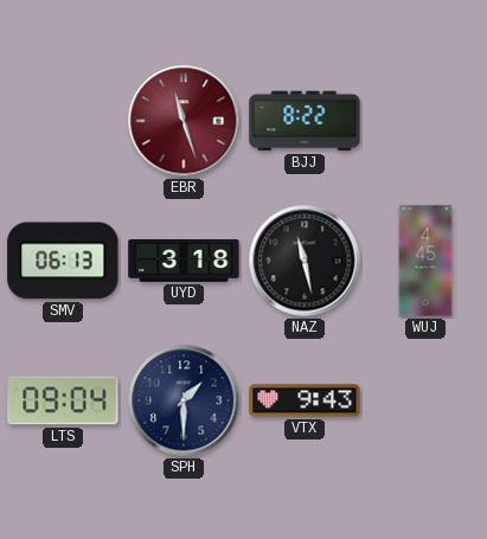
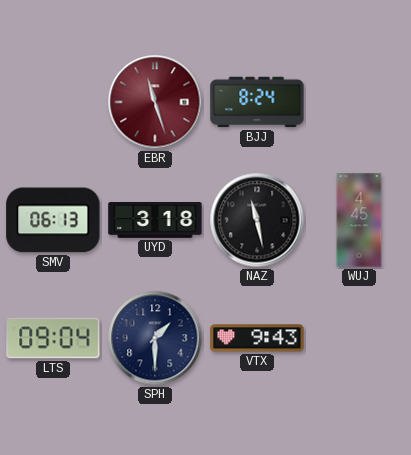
BJJ: 8:22 -> 8:24 (257, 102)
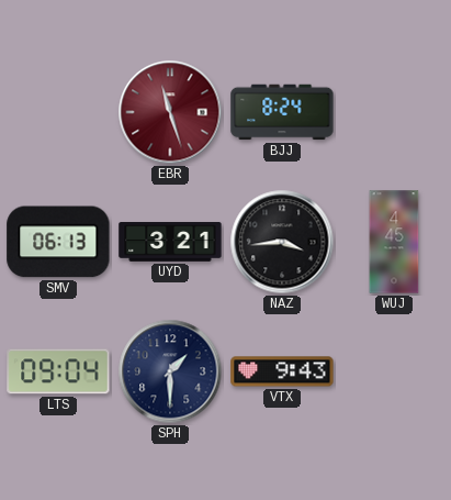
UYD: 3:18 -> 3:21 (170, 242)
NAZ: 11:28 -> 3:44 (282, 242)
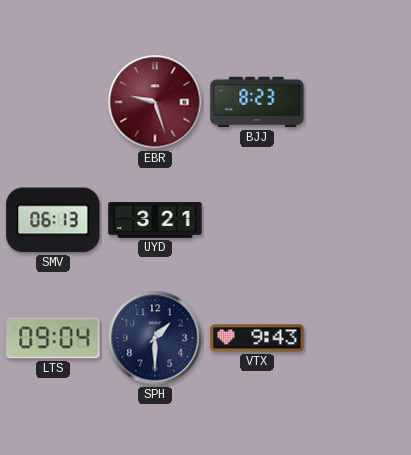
EBR: 11:27 -> 9:27 (155, 102)
BJJ: 8:24 -> 8:23 (257, 102)
NAZ: 3:44 -> none (282, 242)
WUJ: 4:45 -> none (394, 242)
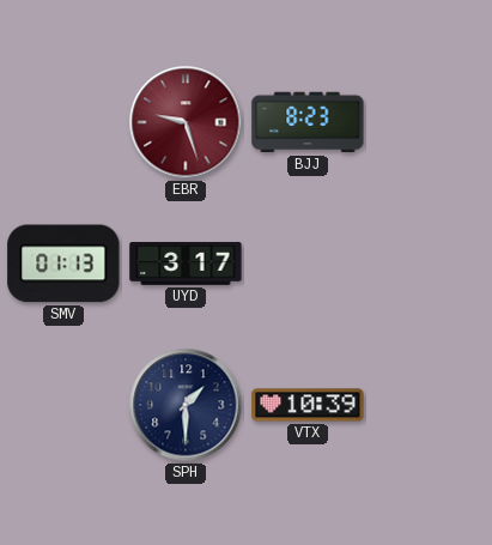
SMV: 06:13 -> 01:13 (63, 264)
UYD: 3:21 -> 3:17 (186, 264)
LTS: 09:04 -> none (53, 338)
VTX: 9:43 -> 10:39 (308, 405)
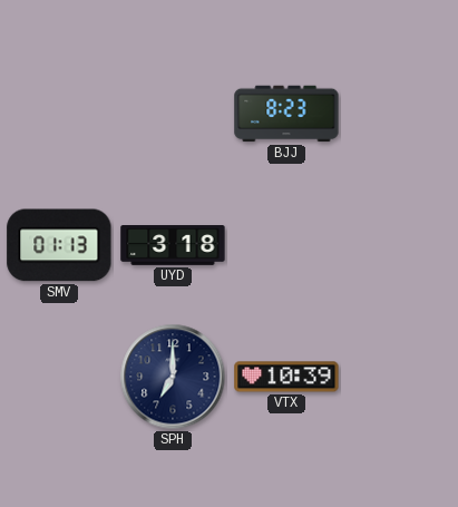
EBR: 9:27 -> none (186, 122)
UYD: 3:17 -> 3:18 (173, 245)
SPH: 1:30 -> 7:00 (173, 377)
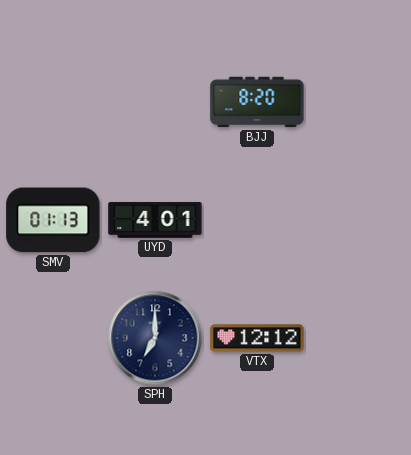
BJJ: 8:23 -> 8:20 (257, 102)
UYD: 3:18 -> 4:01 (155, 220)
VTX: 10:39 -> 12:12 (257, 338)
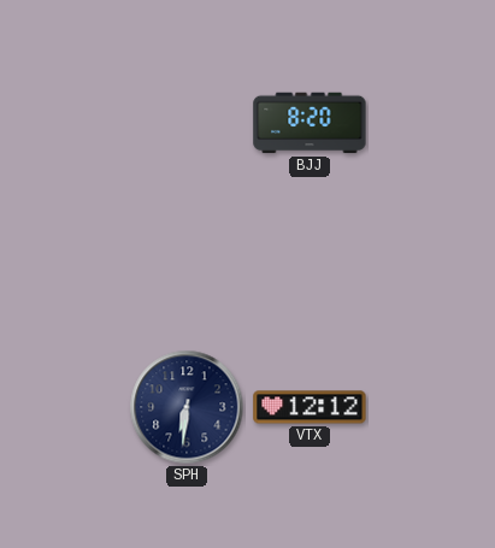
SMV: 01:13 -> none (53, 220)
UYD: 4:01 -> none (155, 220)
SPH: 7:00 -> 6:31 (187, 407)
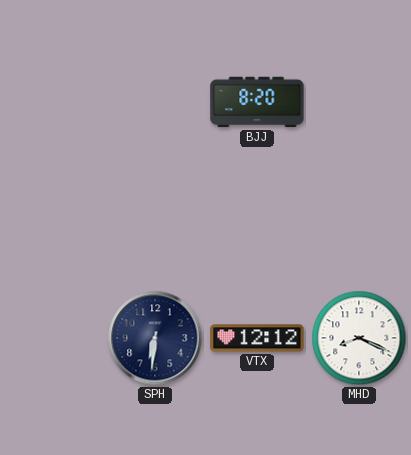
MHD: none -> 8:19 (359, 338)
